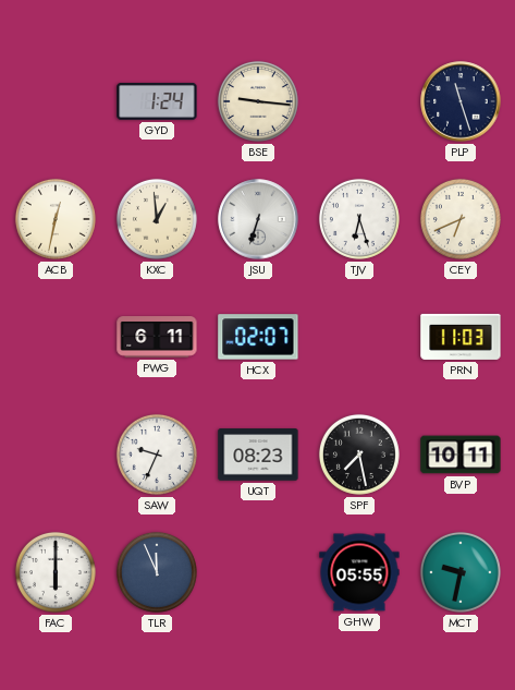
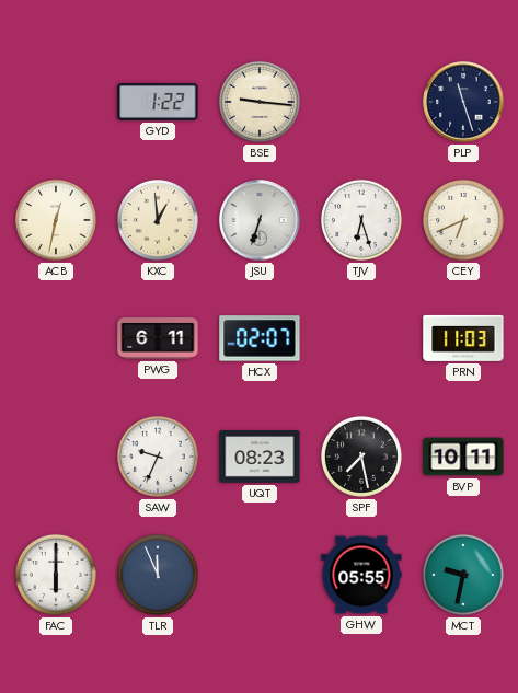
GYD: 1:24 -> 1:22 (158, 102)
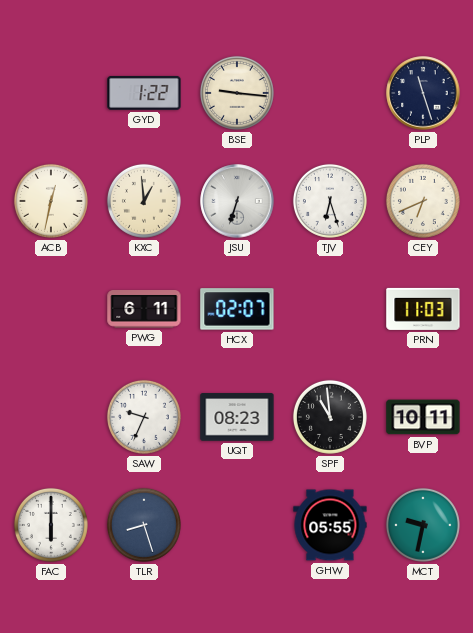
SPF: 7:28 -> 10:59 (330, 417)
TLR: 11:56 -> 8:27 (144, 525)
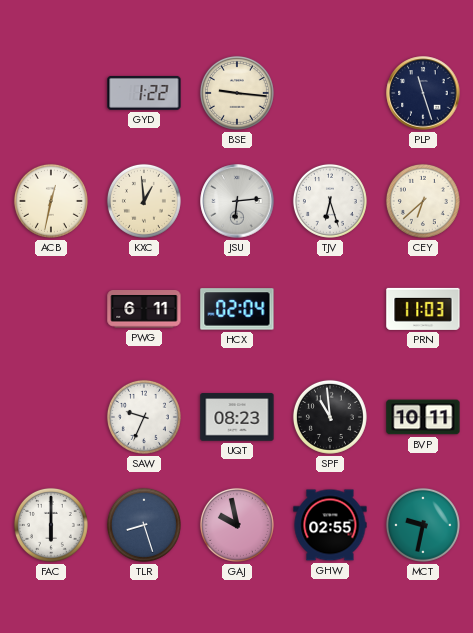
JSU: 6:33 -> 6:14 (237, 201)
CEY: 6:41 -> 6:38 (423, 201)
HCX: 02:07 -> 02:04 (237, 309)
GAJ: none -> 9:58 (237, 525)
GHW: 05:55 -> 02:55 (330, 525)
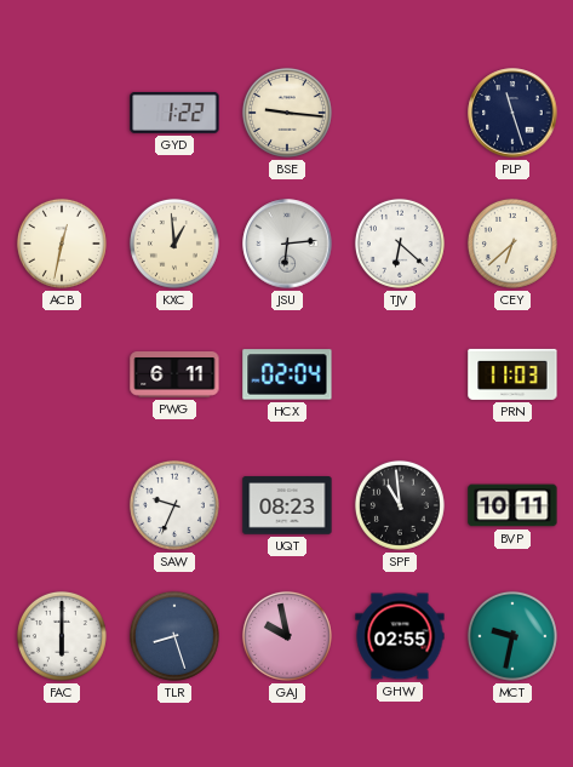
TJV: 6:27 -> 6:22 (400, 244)
